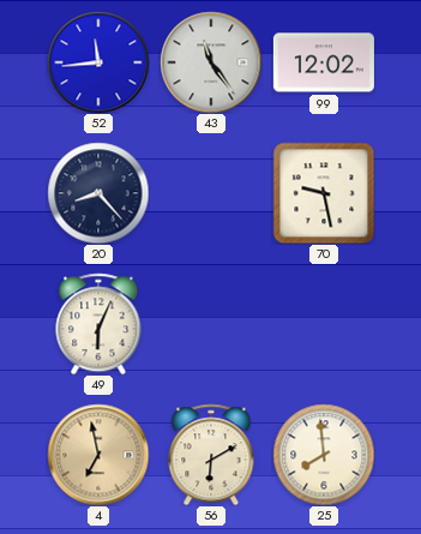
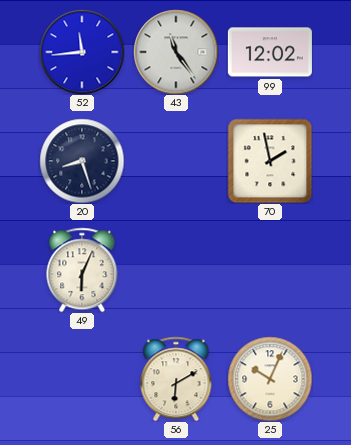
20: 8:23 -> 8:27 (82, 161)
70: 9:28 -> 1:58 (270, 161)
4: 6:58 -> none (98, 455)
25: 7:59 -> 10:04 (270, 379)
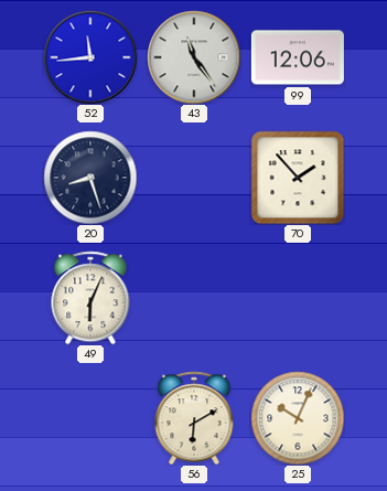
99: 12:02 -> 12:06 (298, 57)
70: 1:58 -> 1:53 (298, 178)
